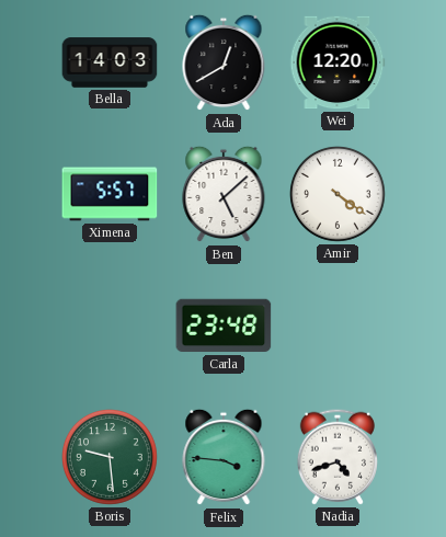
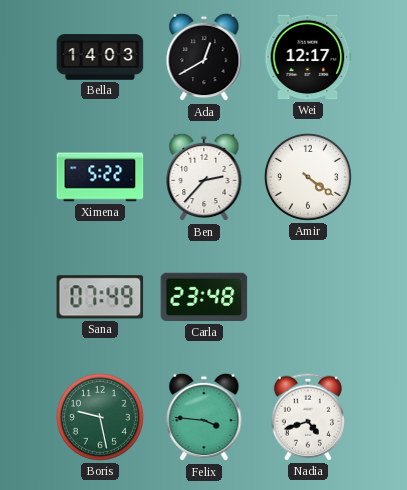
Wei: 12:20 -> 12:17 (308, 57)
Ximena: 5:57 -> 5:22 (100, 177)
Ben: 5:08 -> 2:37 (204, 177)
Sana: none -> 07:49 (100, 297)
Boris: 9:29 -> 9:28 (100, 417)
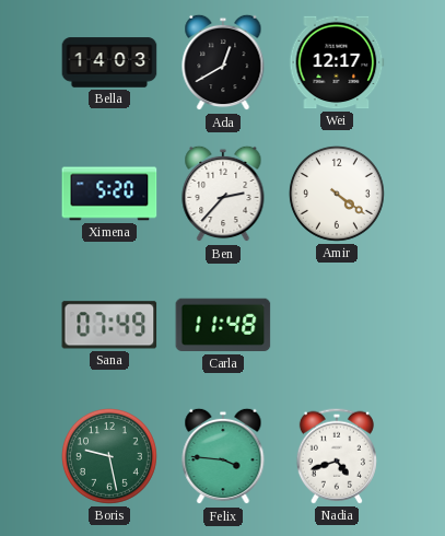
Ximena: 5:22 -> 5:20 (109, 194)
Carla: 23:48 -> 11:48 (223, 325)
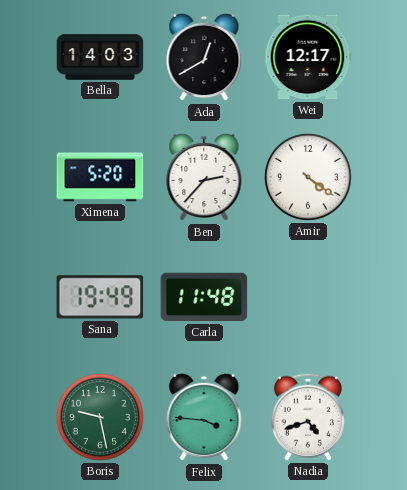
Sana: 07:49 -> 19:49 (100, 297)
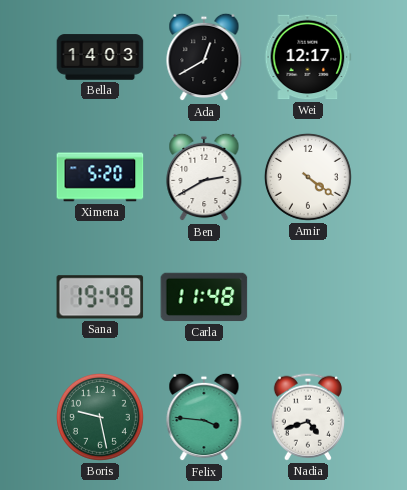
Ben: 2:37 -> 2:40 (204, 177)
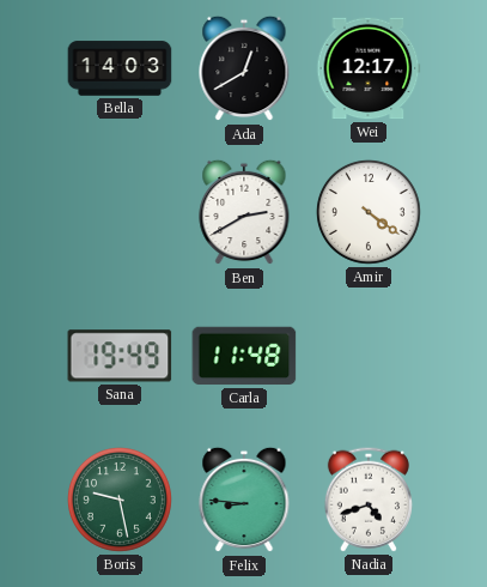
Ximena: 5:20 -> none (100, 177)
Felix: 3:46 -> 8:46 (244, 500)
